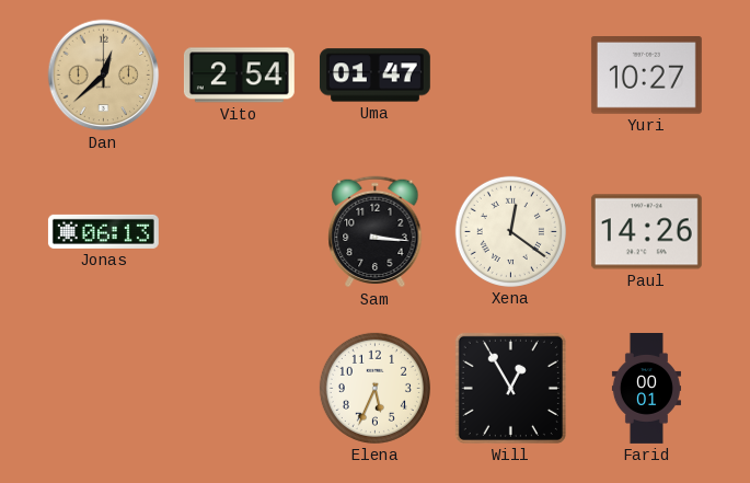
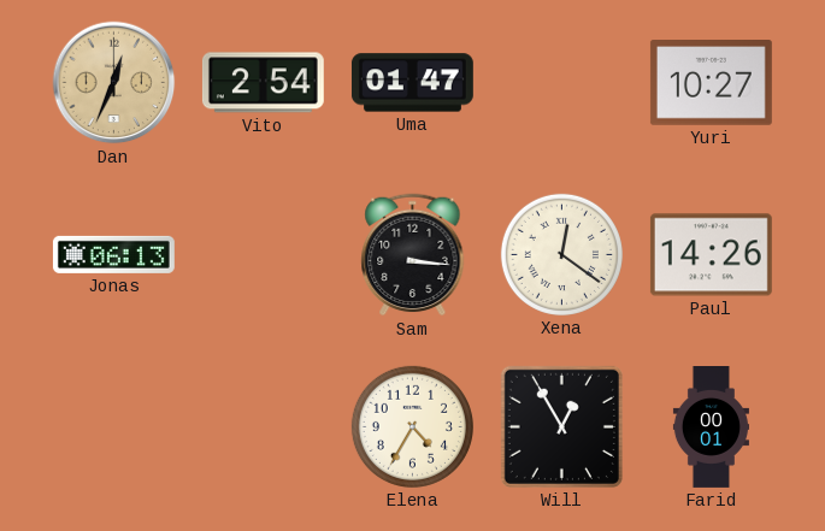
Dan: 12:38 -> 12:34 (114, 83)
Elena: 5:34 -> 4:35 (412, 426)
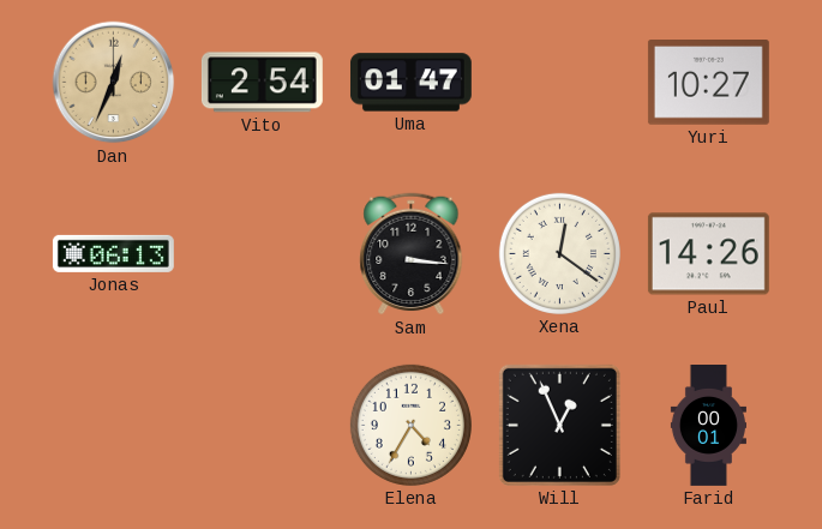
Will: 12:55 -> 12:56 (559, 425)
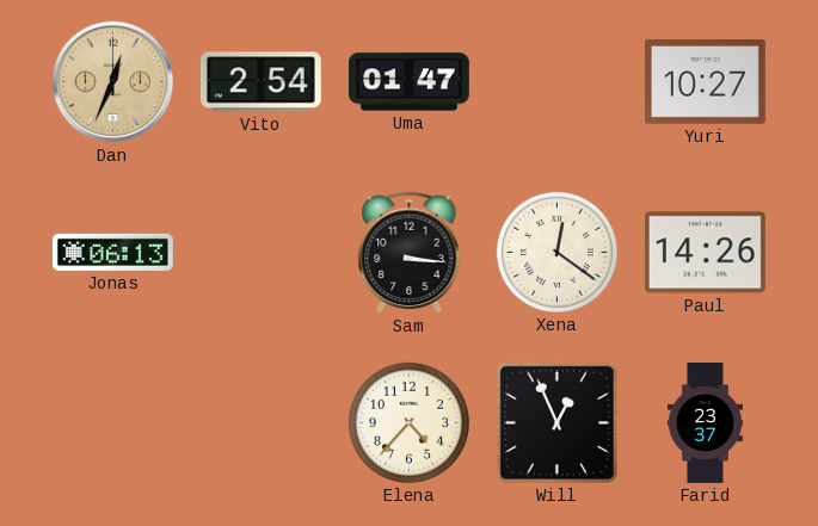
Elena: 4:35 -> 4:37 (408, 422)
Farid: 00:01 -> 23:37 (705, 423)
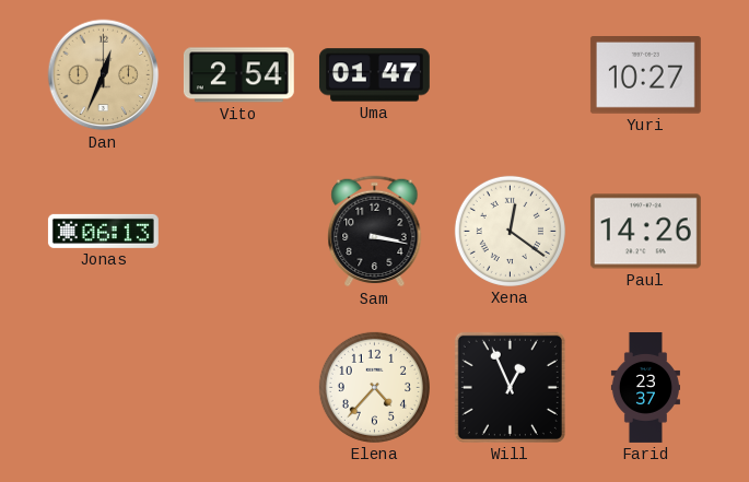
Sam: 3:16 -> 3:17 (375, 232)
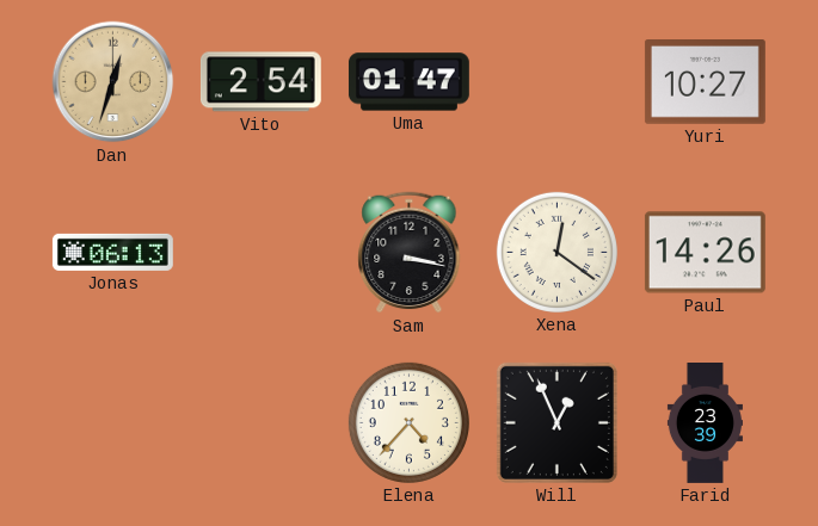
Dan: 12:34 -> 12:33 (113, 82)
Farid: 23:37 -> 23:39 (705, 423)
